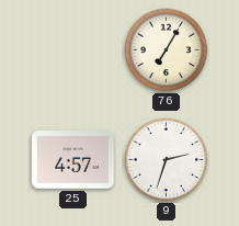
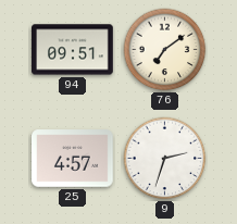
94: none -> 09:51 (73, 50)
76: 7:05 -> 7:09 (165, 50)
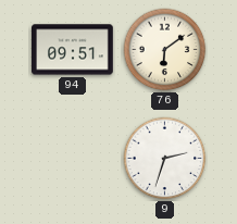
76: 7:09 -> 6:09 (165, 50)
25: 4:57 -> none (73, 159)
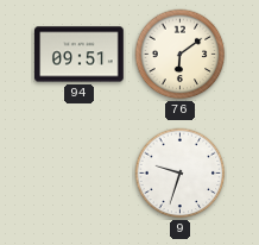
9: 2:33 -> 9:33 (181, 174)
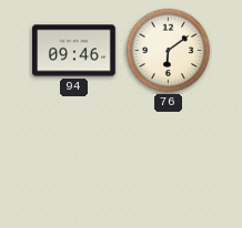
94: 09:51 -> 09:46 (74, 51)
9: 9:33 -> none (181, 174)
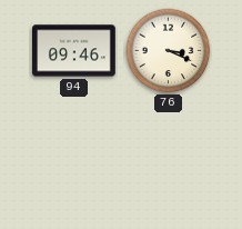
76: 6:09 -> 3:19 (169, 51)
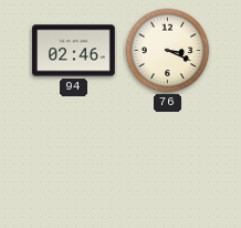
94: 09:46 -> 02:46 (74, 51)
